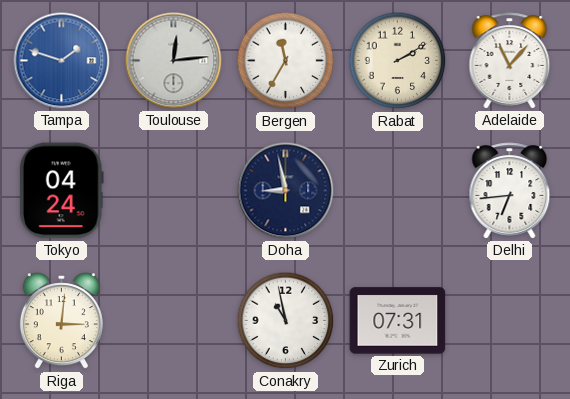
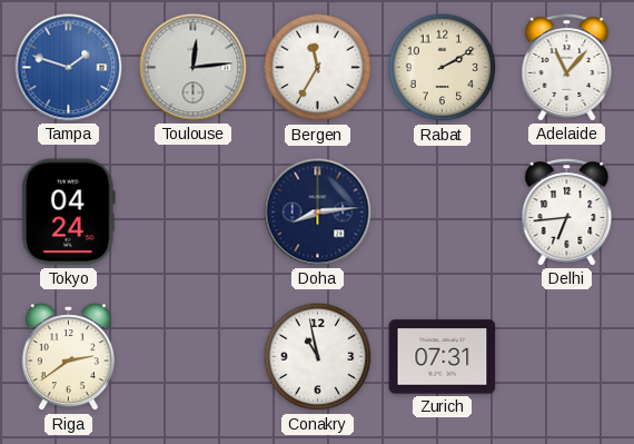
Doha: 8:58 -> 8:14 (318, 213)
Riga: 3:01 -> 2:39 (68, 357)
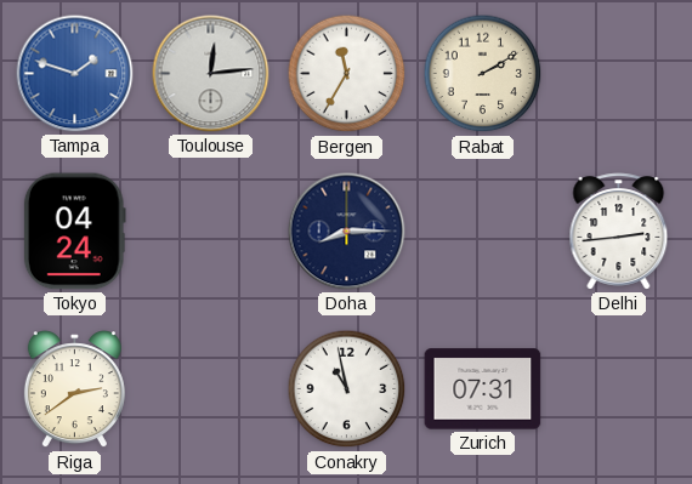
Adelaide: 11:07 -> none (567, 68)
Doha: 8:14 -> 8:15 (347, 232)
Delhi: 6:44 -> 2:44 (619, 232)
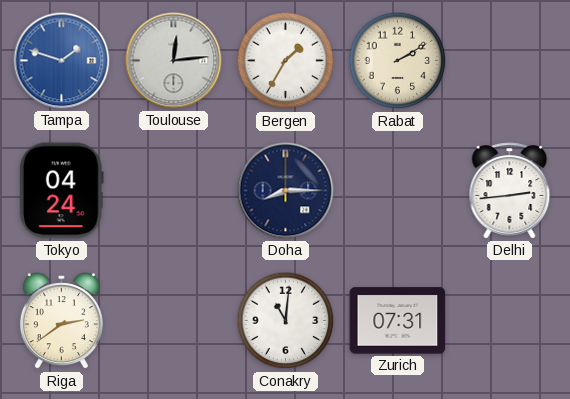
Bergen: 11:35 -> 1:35 (286, 61)
Conakry: 10:58 -> 11:01 (286, 321)
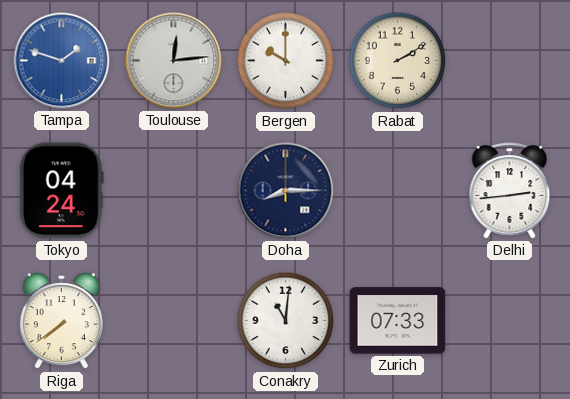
Bergen: 1:35 -> 10:00 (286, 61)
Riga: 2:39 -> 7:39 (61, 321)
Zurich: 07:31 -> 07:33 (398, 321)
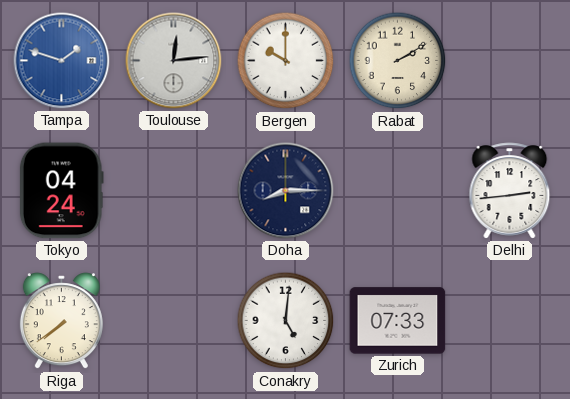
Conakry: 11:01 -> 5:01 (286, 321)
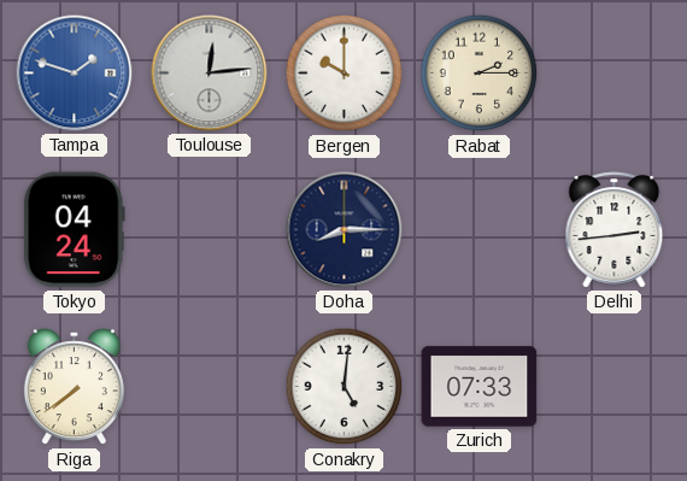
Rabat: 2:10 -> 2:15 (480, 74)
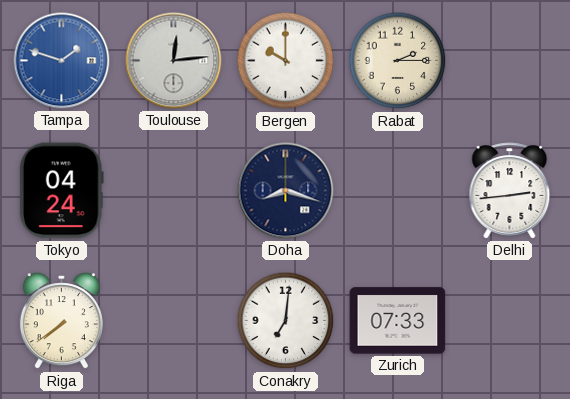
Doha: 8:15 -> 8:18 (286, 191)
Conakry: 5:01 -> 7:01 (286, 321)
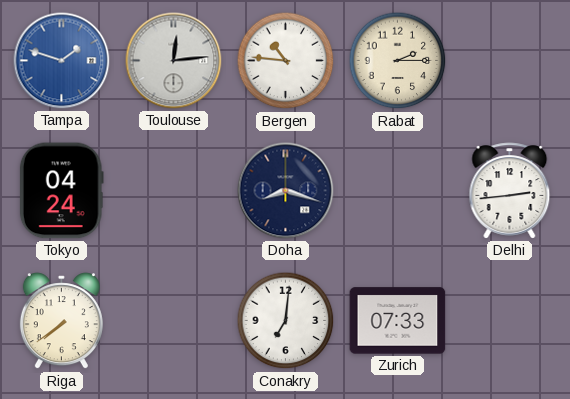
Bergen: 10:00 -> 10:46 (286, 61)
